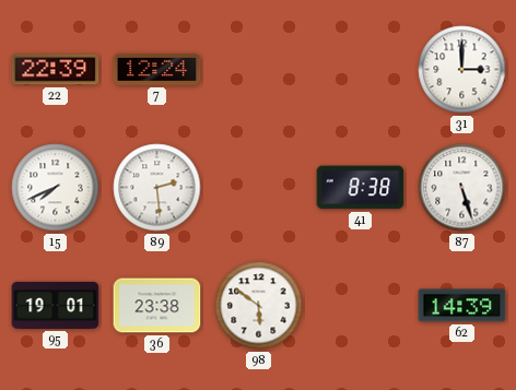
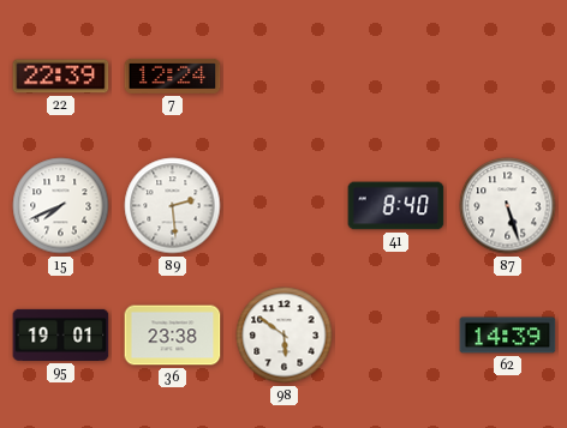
31: 3:00 -> none (462, 70)
41: 8:38 -> 8:40 (396, 206)
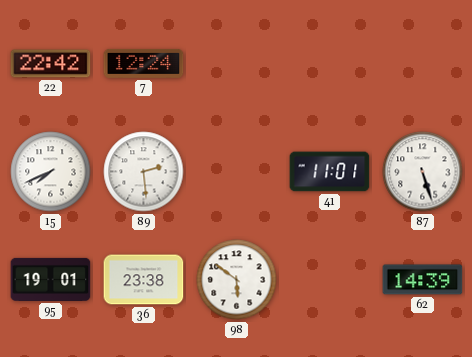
22: 22:39 -> 22:42 (51, 64)
41: 8:40 -> 11:01 (330, 172)
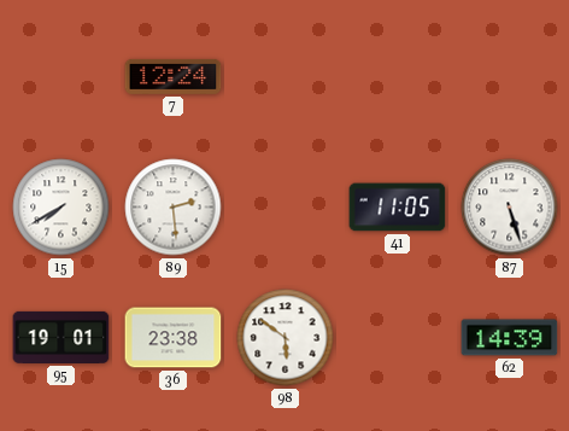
22: 22:42 -> none (51, 64)
15: 7:41 -> 7:40 (61, 208)
41: 11:01 -> 11:05 (398, 208)
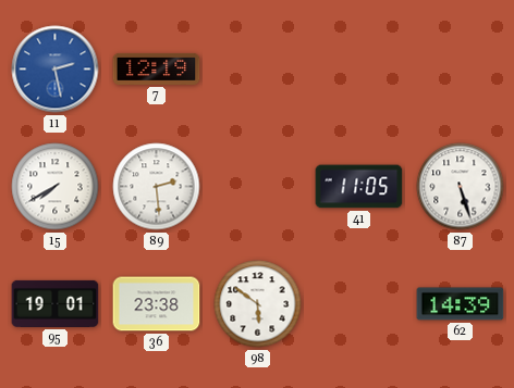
11: none -> 2:28 (56, 70)
7: 12:24 -> 12:19 (157, 68)
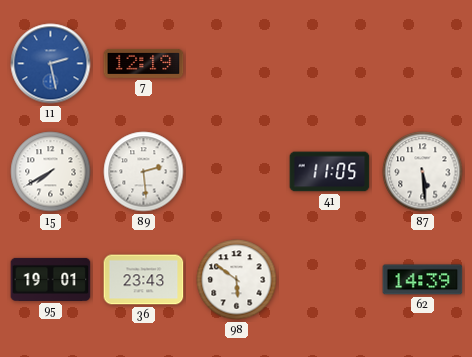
87: 5:27 -> 5:29 (423, 172)
36: 23:38 -> 23:43 (144, 280)
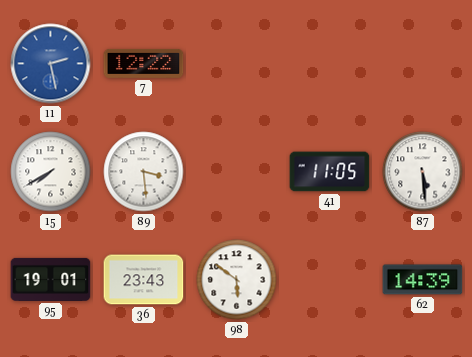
7: 12:19 -> 12:22 (144, 63)
89: 2:29 -> 3:29 (144, 172)
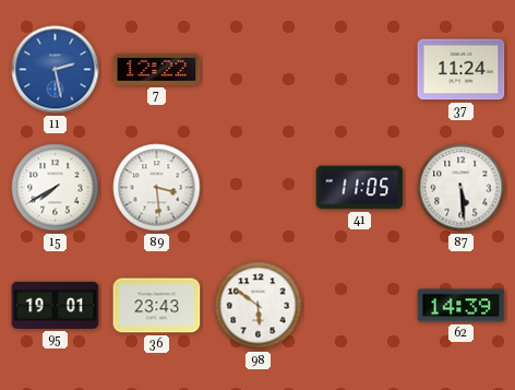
37: none -> 11:24 (462, 70)
